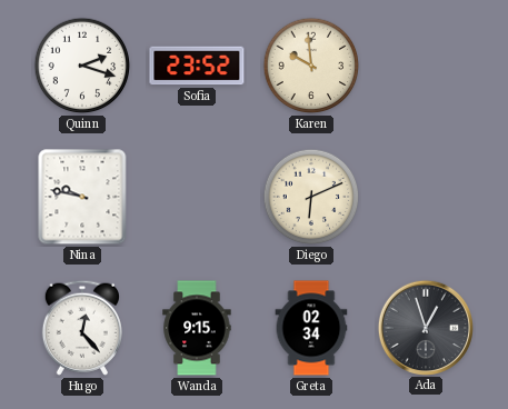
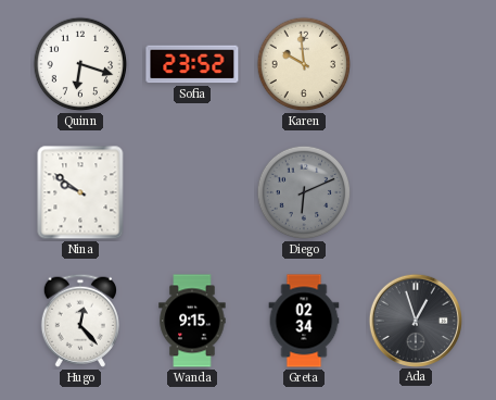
Quinn: 2:18 -> 6:18 (80, 64)
Nina: 9:47 -> 9:51 (80, 192)
Diego dial: cream -> grey (304, 192)
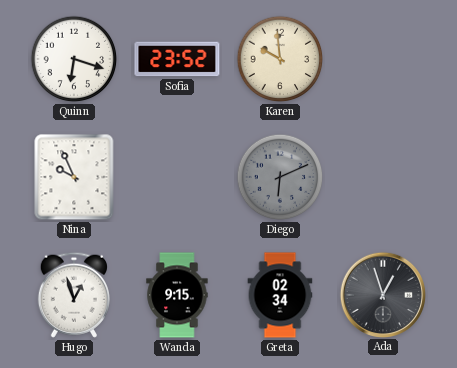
Nina: 9:51 -> 9:56 (74, 177)
Hugo: 12:23 -> 12:57 (74, 295)
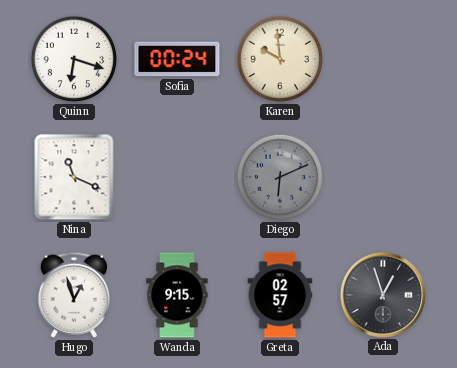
Sofia: 23:52 -> 00:24 (177, 59)
Nina: 9:56 -> 11:19 (74, 177)
Greta: 02:34 -> 02:57 (280, 295)
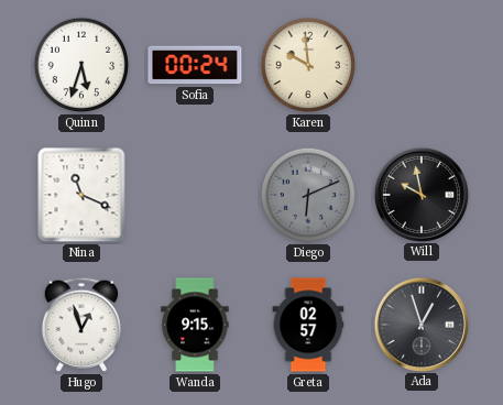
Quinn: 6:18 -> 5:33 (81, 65)
Will: none -> 9:58 (420, 194)
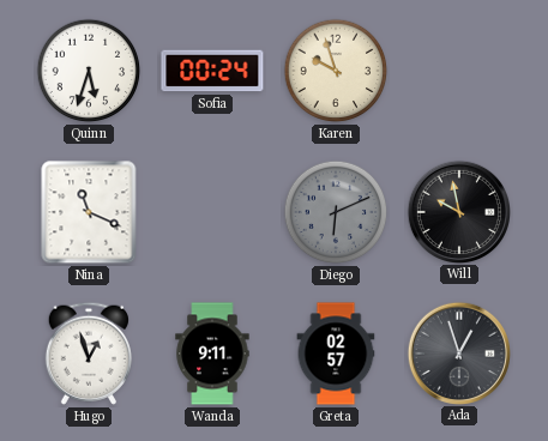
Karen: 9:59 -> 9:57 (336, 71)
Wanda: 9:15 -> 9:11 (212, 354)
